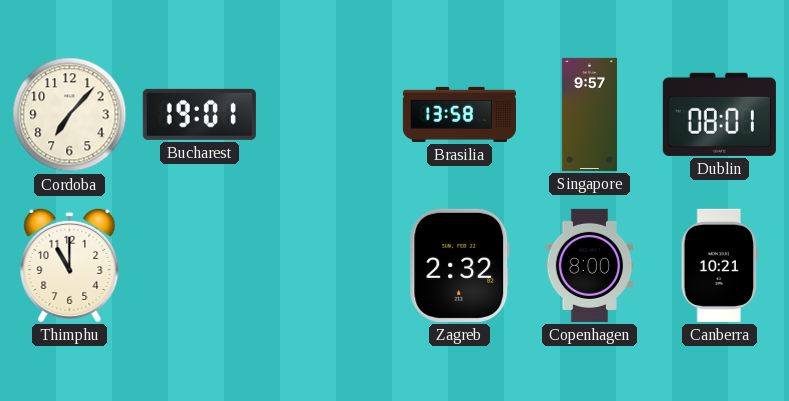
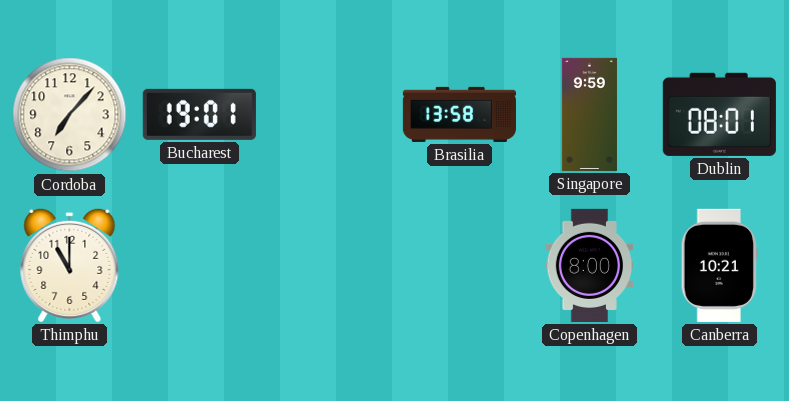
Singapore: 9:57 -> 9:59 (589, 114)
Zagreb: 2:32 -> none (460, 265)
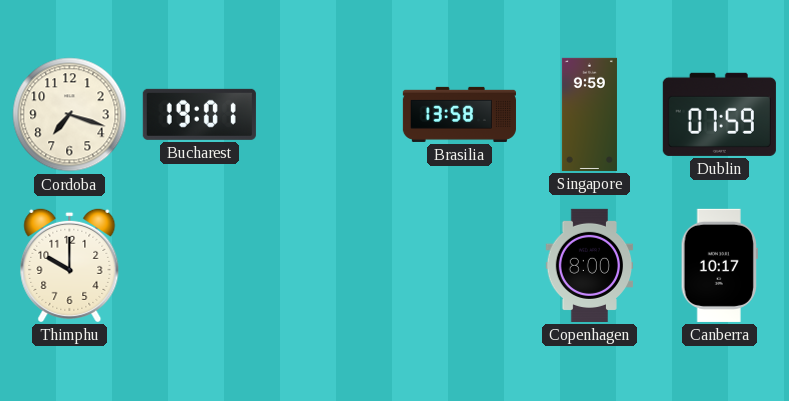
Cordoba: 7:07 -> 7:18 (70, 115)
Dublin: 08:01 -> 07:59 (719, 114)
Thimphu: 11:00 -> 10:00 (70, 265)
Canberra: 10:21 -> 10:17 (719, 265)
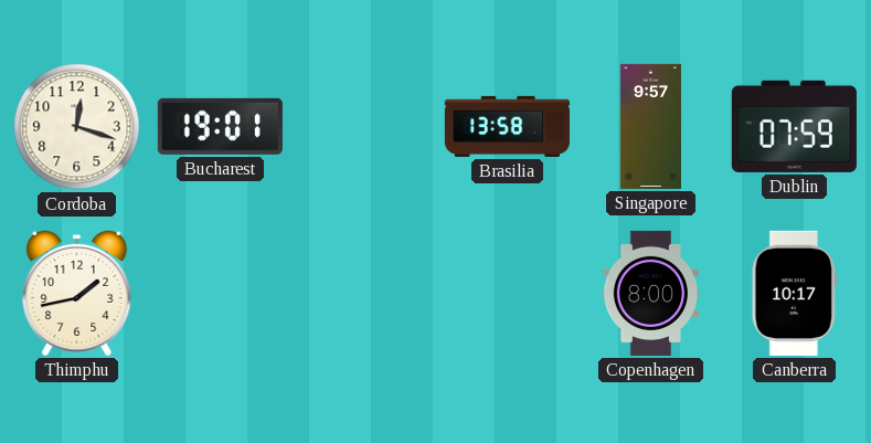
Cordoba: 7:18 -> 12:18 (77, 127)
Singapore: 9:59 -> 9:57 (650, 126)
Thimphu: 10:00 -> 1:43 (77, 293)
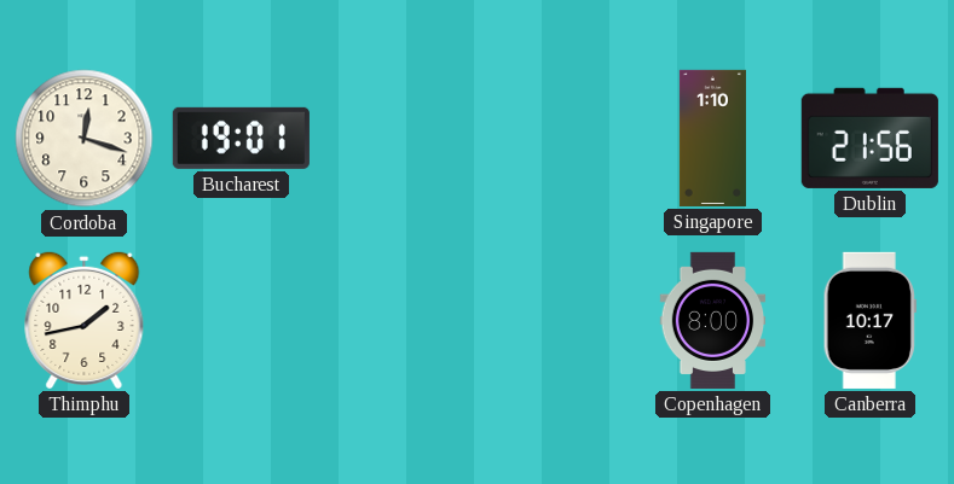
Brasilia: 13:58 -> none (507, 126)
Singapore: 9:57 -> 1:10 (712, 138)
Dublin: 07:59 -> 21:56 (869, 138)
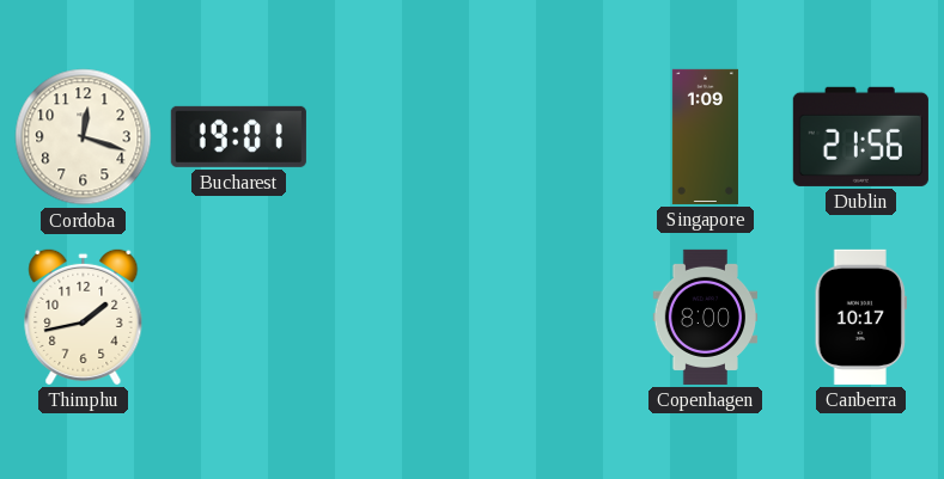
Singapore: 1:10 -> 1:09 (705, 136)
